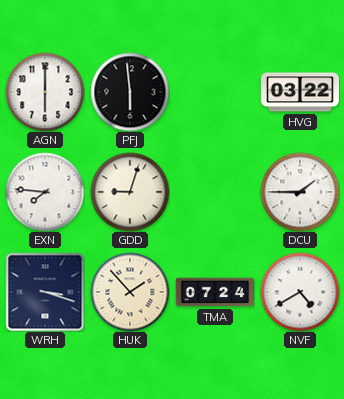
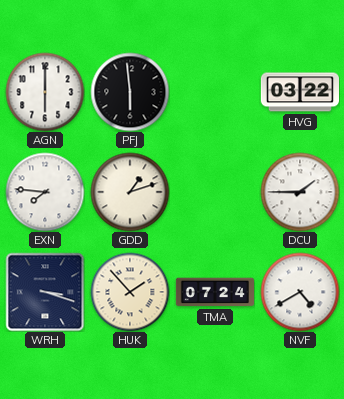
GDD: 9:03 -> 1:12 (130, 192)
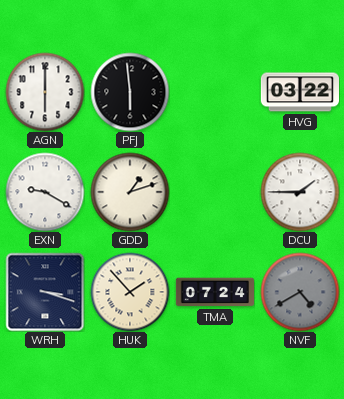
EXN: 7:46 -> 9:20 (45, 192)
NVF dial: white -> grey (300, 292)
